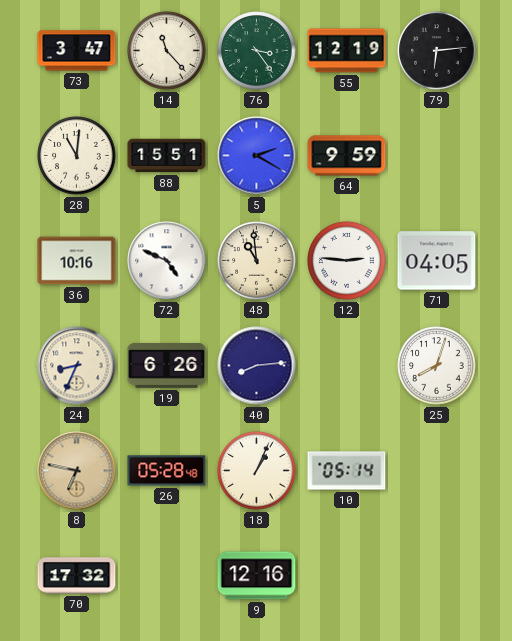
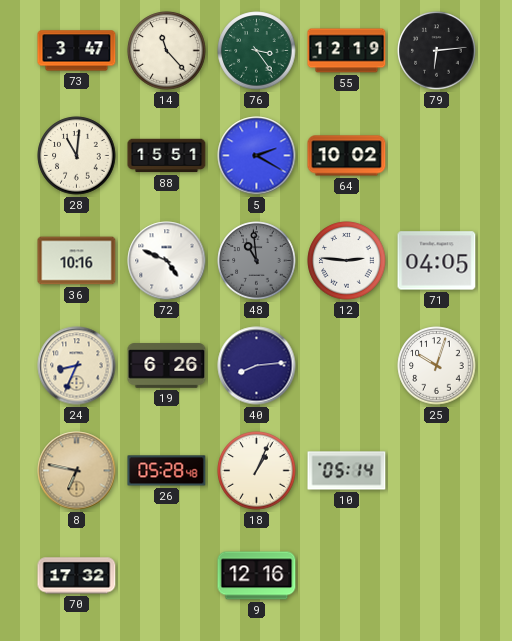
64: 9:59 -> 10:02 (347, 156)
48 dial: cream -> grey (257, 261)
25: 8:03 -> 10:03 (437, 366)
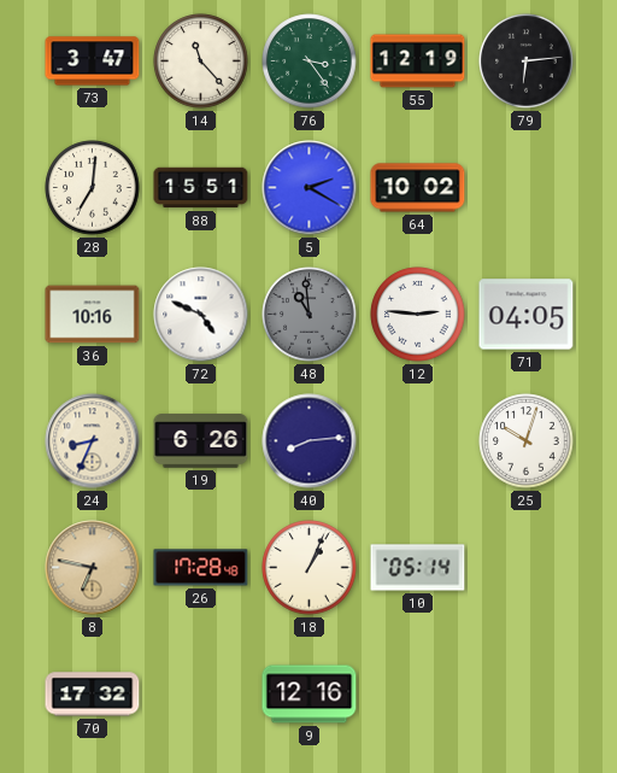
28: 11:01 -> 7:01 (93, 188)
26: 05:28 -> 17:28 (201, 568)
